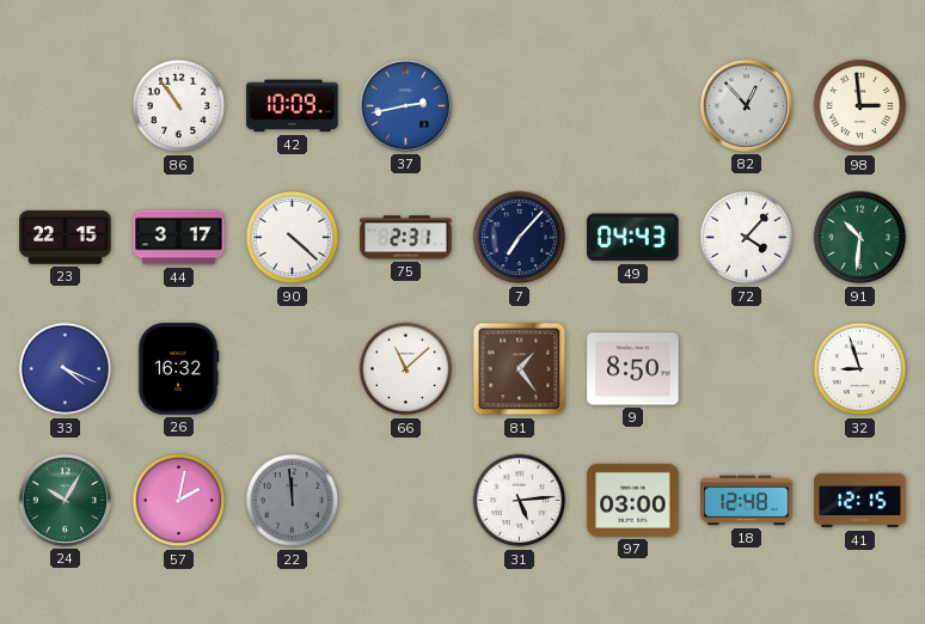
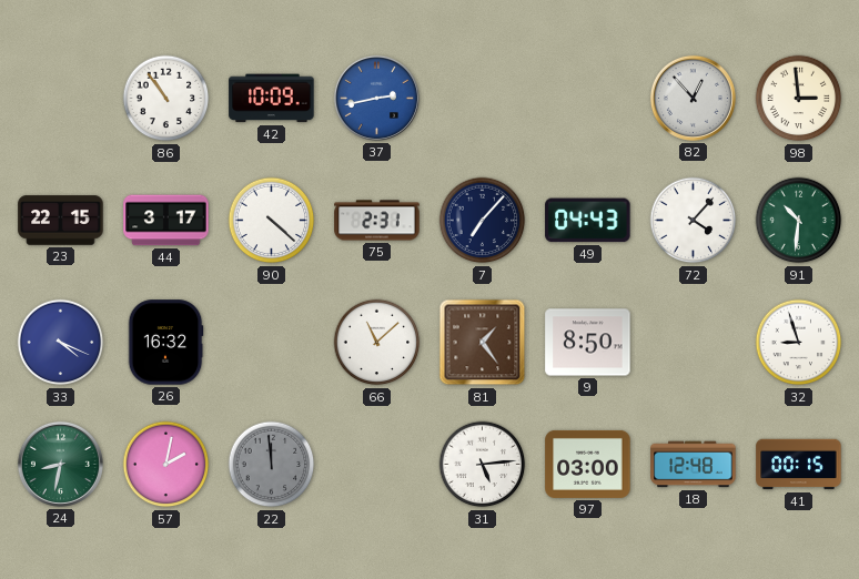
24: 10:05 -> 8:32 (60, 464)
41: 12:15 -> 00:15 (799, 465)
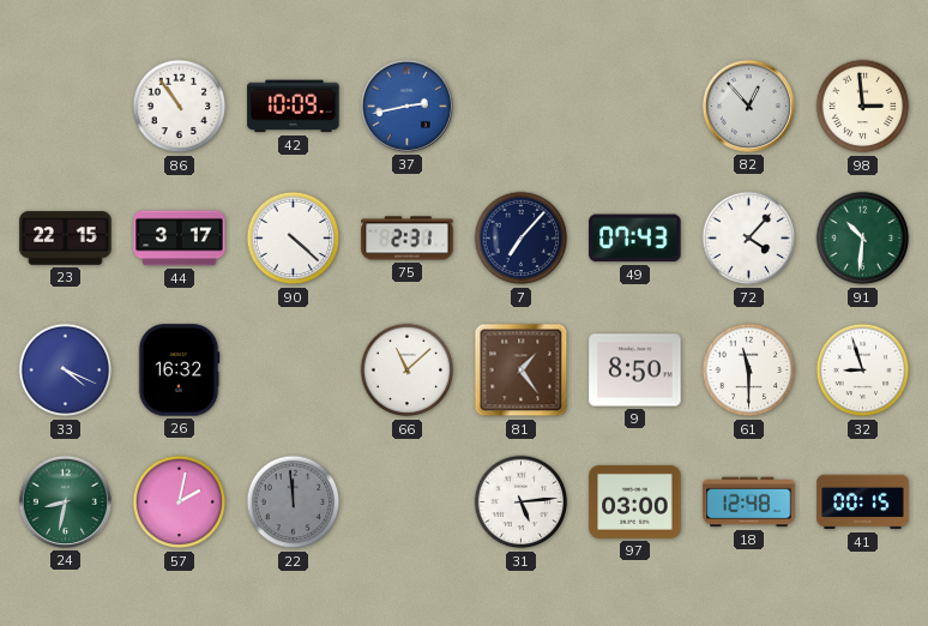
49: 04:43 -> 07:43 (635, 239)
61: none -> 11:30 (749, 371)
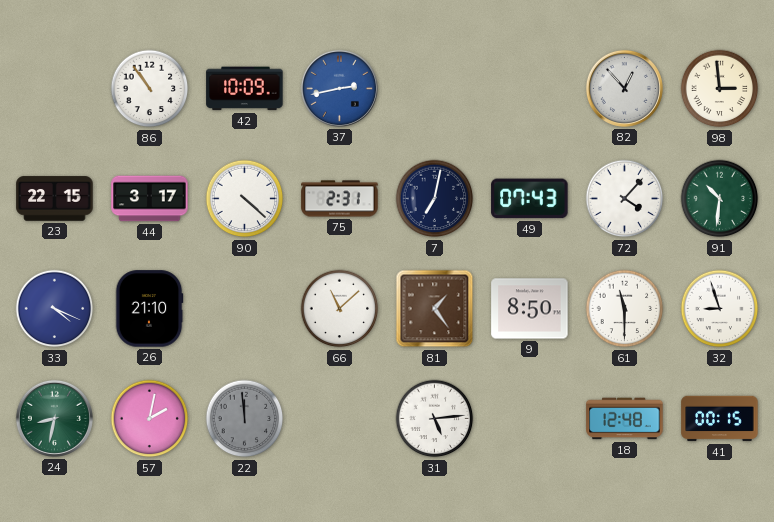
7: 7:07 -> 7:02 (435, 199)
26: 16:32 -> 21:10 (149, 309)
97: 03:00 -> none (635, 501)
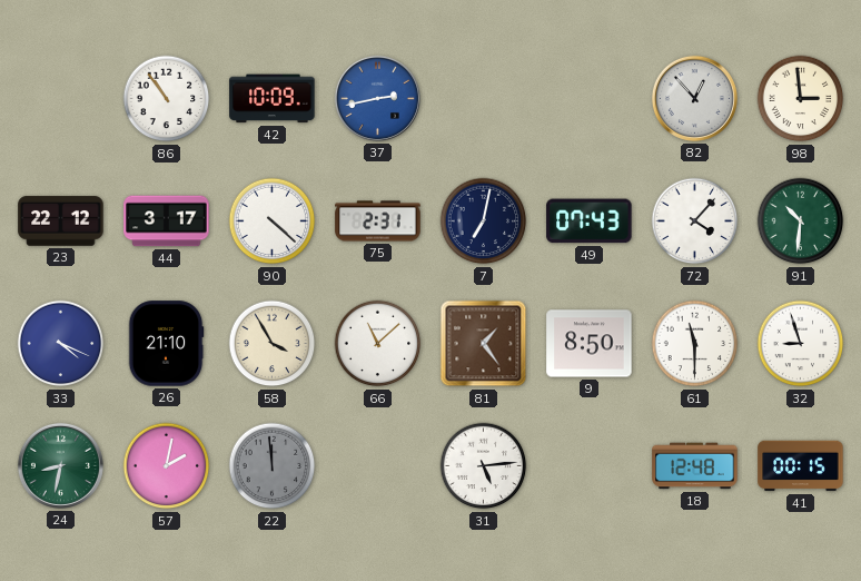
23: 22:15 -> 22:12 (61, 221)
58: none -> 3:55 (273, 344)
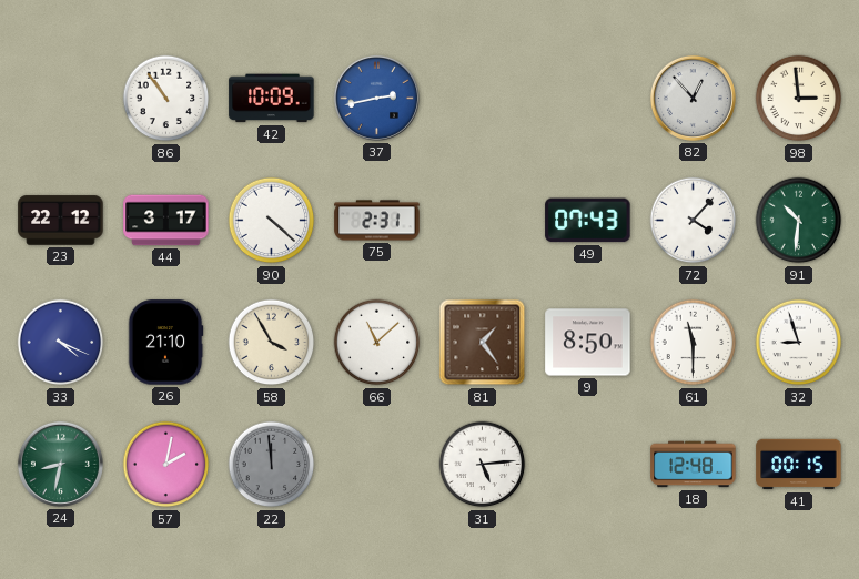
7: 7:02 -> none (484, 221)
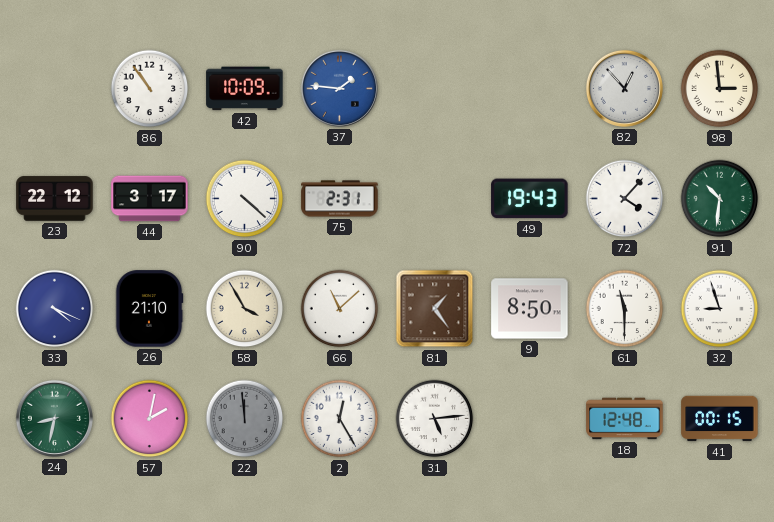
37: 2:43 -> 1:46 (339, 88)
49: 07:43 -> 19:43 (530, 199)
2: none -> 12:25 (340, 419)
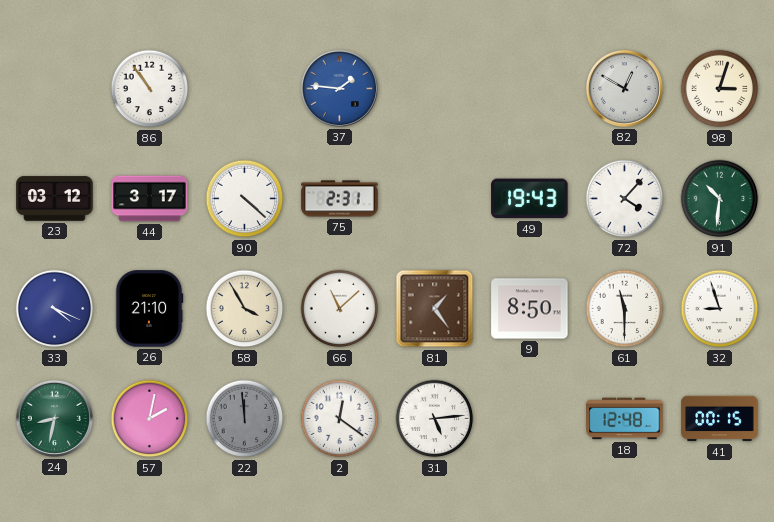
42: 10:09 -> none (245, 89)
82: 12:53 -> 12:50 (624, 88)
98: 2:59 -> 3:03 (720, 89)
23: 22:12 -> 03:12 (55, 199)
2: 12:25 -> 12:21 (340, 419)
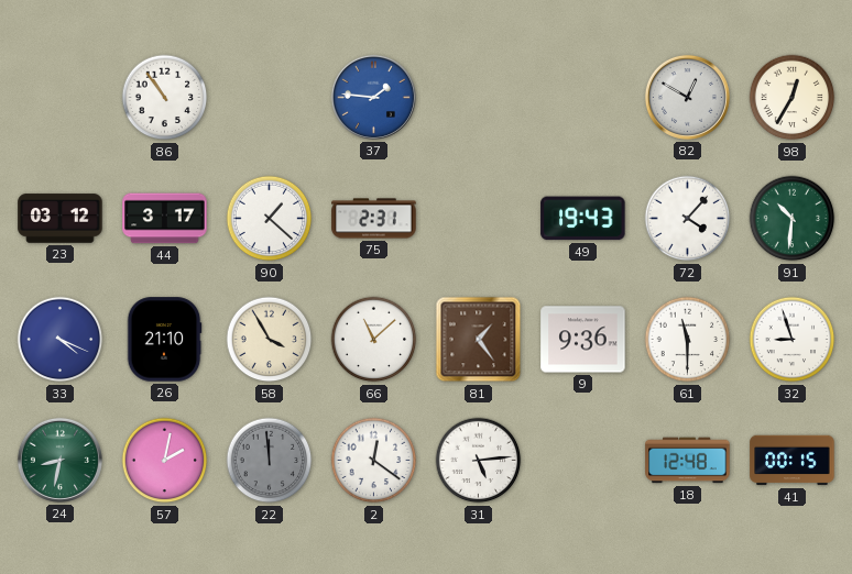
98: 3:03 -> 12:35 (793, 98)
90: 4:22 -> 1:22 (270, 219)
9: 8:50 -> 9:36 (583, 340)
